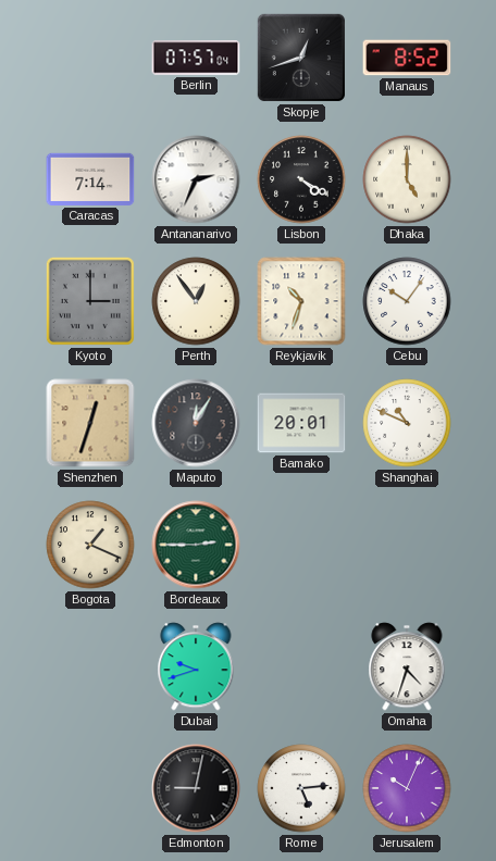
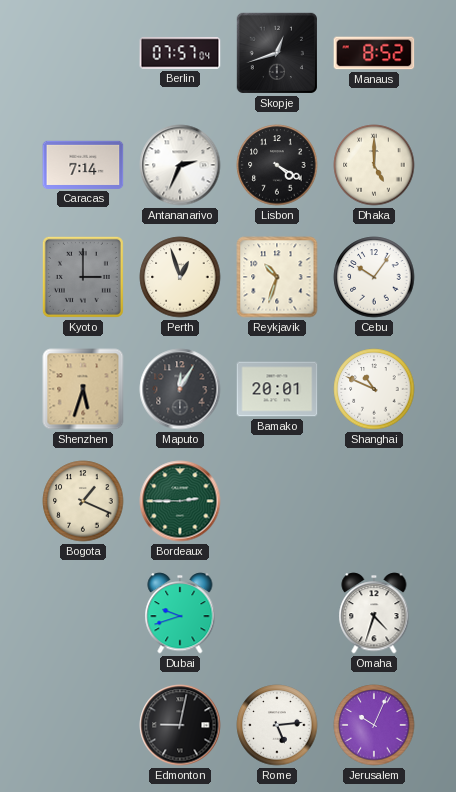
Perth: 12:54 -> 12:57 (180, 277)
Shenzhen: 12:33 -> 5:33 (83, 389)
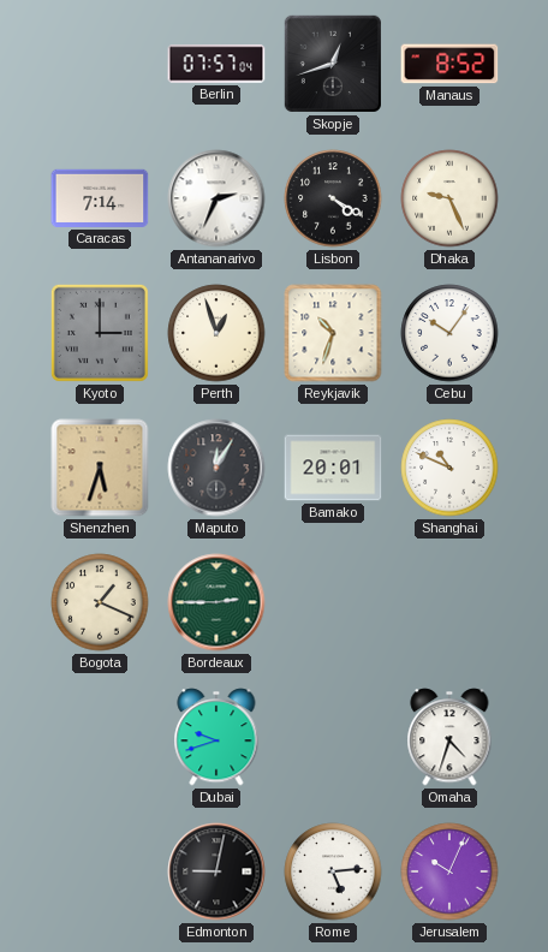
Dhaka: 5:00 -> 9:26 (449, 198)
